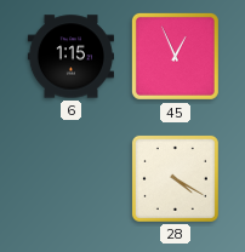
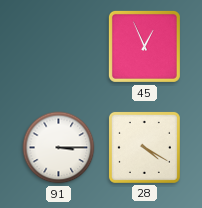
6: 1:15 -> none (70, 57)
91: none -> 3:15 (59, 148)
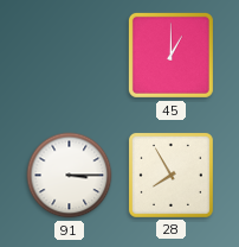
45: 12:56 -> 1:00 (170, 55)
28: 4:20 -> 7:55 (170, 175)
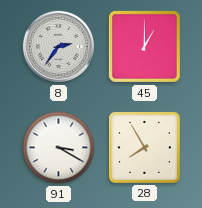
8: none -> 2:36 (59, 47)
91: 3:15 -> 3:20 (59, 148)
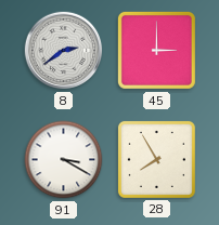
8: 2:36 -> 2:39 (64, 51)
45: 1:00 -> 3:00 (156, 50)
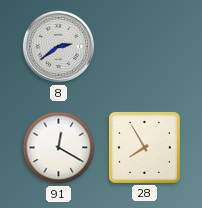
45: 3:00 -> none (156, 50)
91: 3:20 -> 12:20 (59, 148)
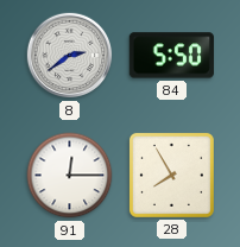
84: none -> 5:50 (171, 56)
91: 12:20 -> 12:15 (70, 176)
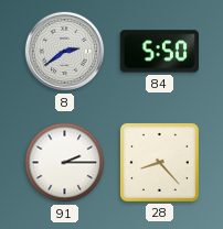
91: 12:15 -> 2:15 (65, 163)
28: 7:55 -> 8:23 (159, 162)
